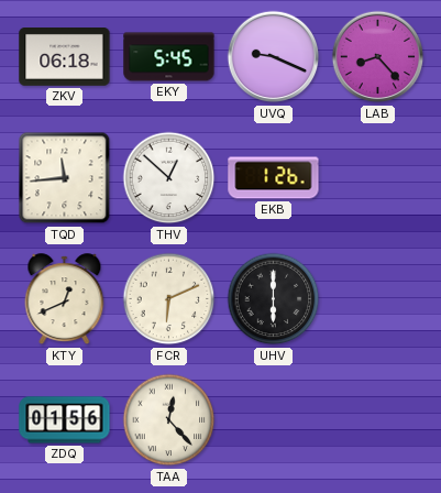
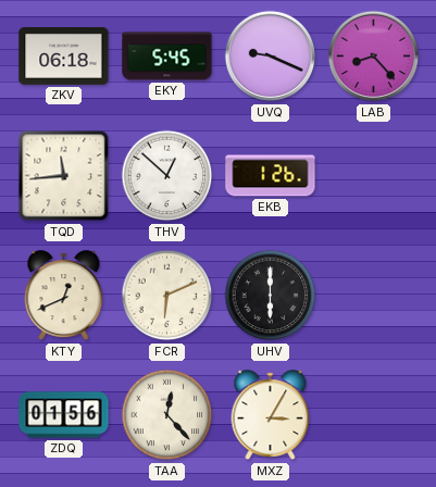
MXZ: none -> 3:05 (271, 415)
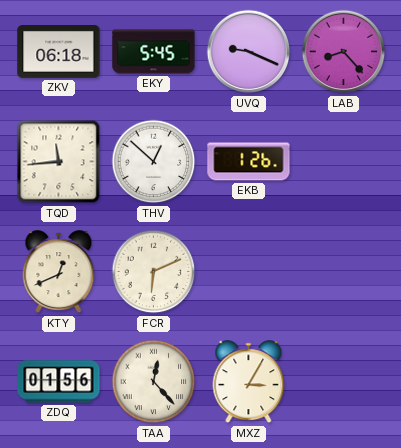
UHV: 6:00 -> none (271, 296)
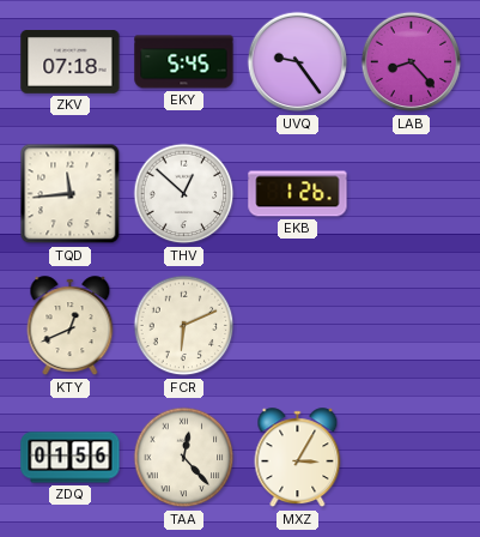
ZKV: 06:18 -> 07:18 (71, 62)
UVQ: 9:19 -> 9:24 (298, 62)
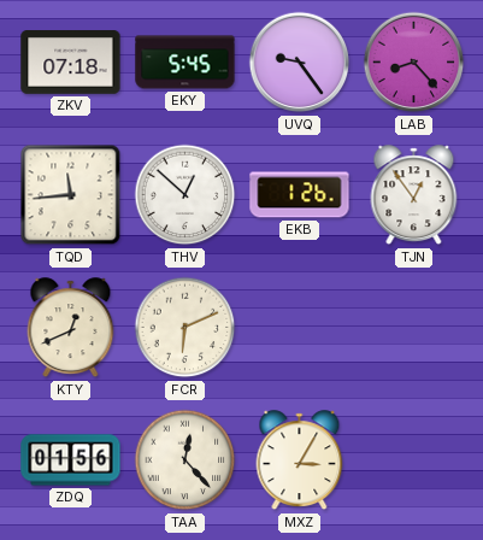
TJN: none -> 12:54 (414, 195)
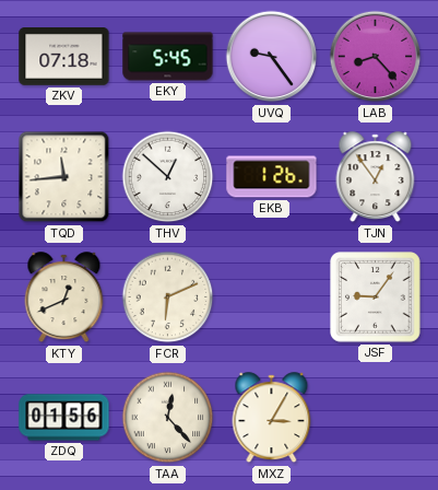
JSF: none -> 9:06 (376, 297)
